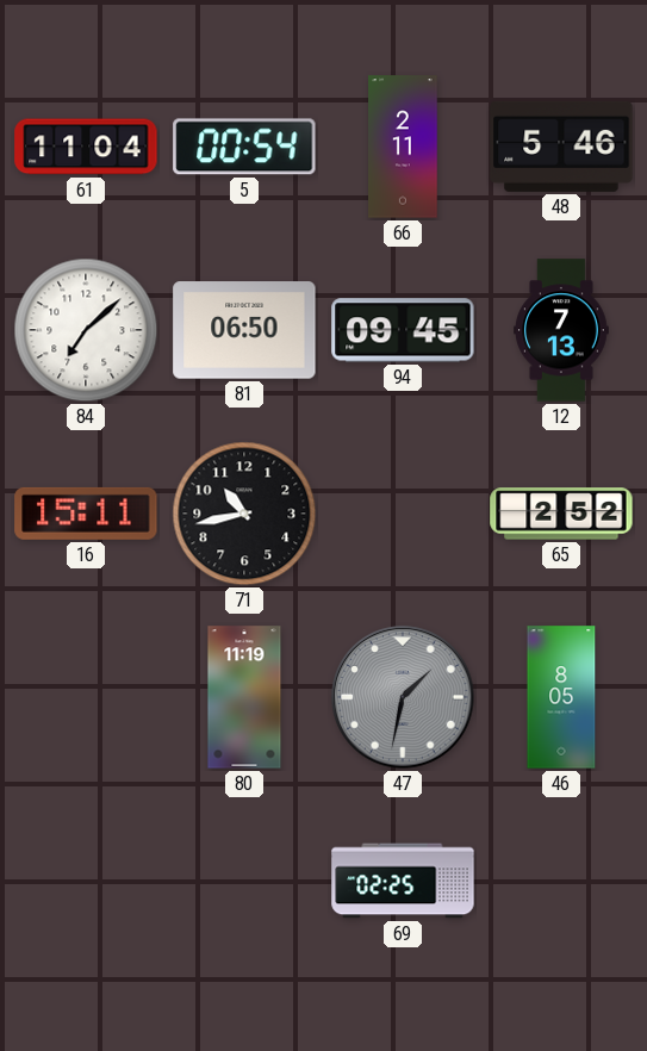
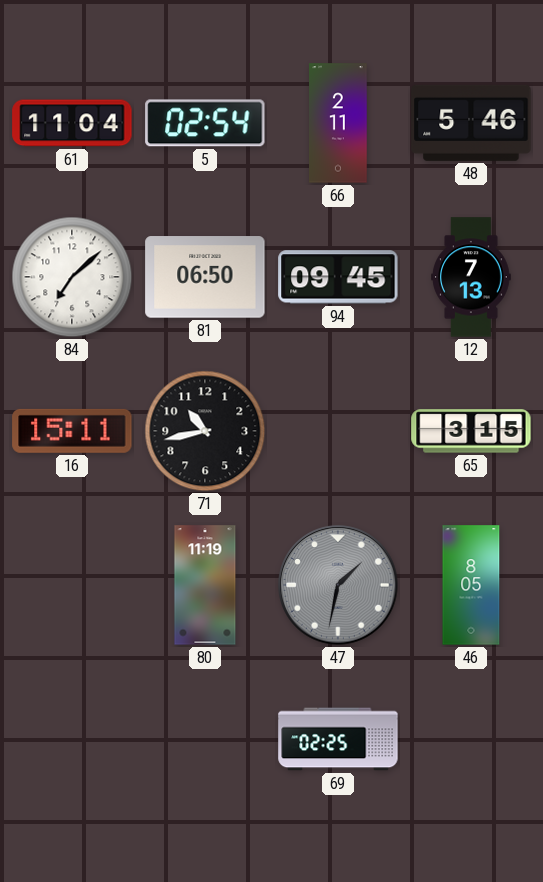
5: 00:54 -> 02:54 (205, 123)
65: 2:52 -> 3:15 (471, 431)
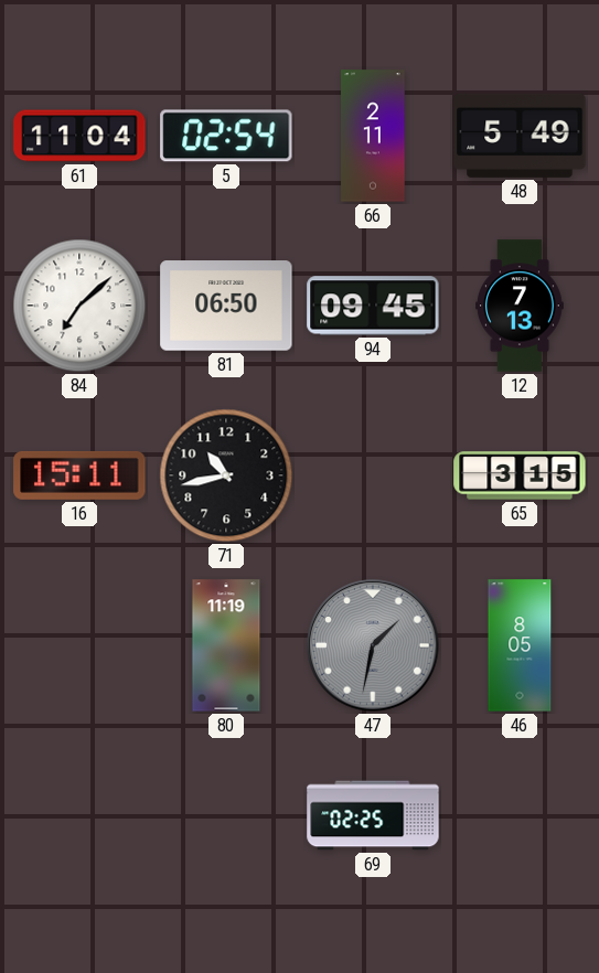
48: 5:46 -> 5:49 (520, 136)
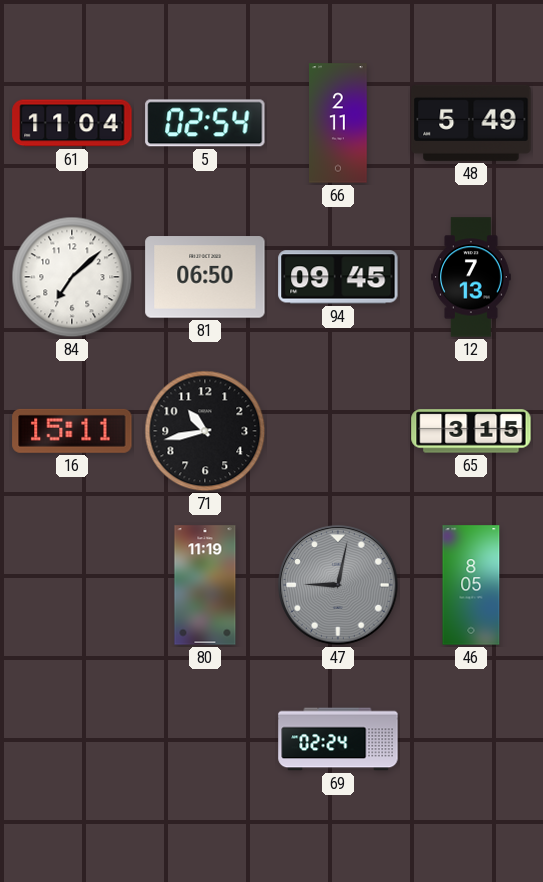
47: 1:32 -> 9:02 (338, 585)
69: 02:25 -> 02:24 (338, 739)
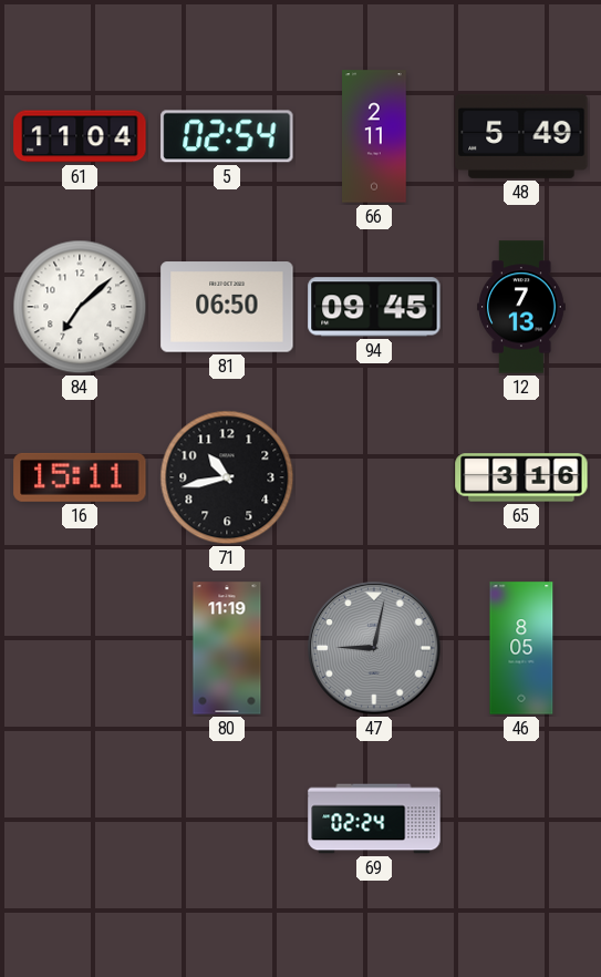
65: 3:15 -> 3:16 (521, 477)
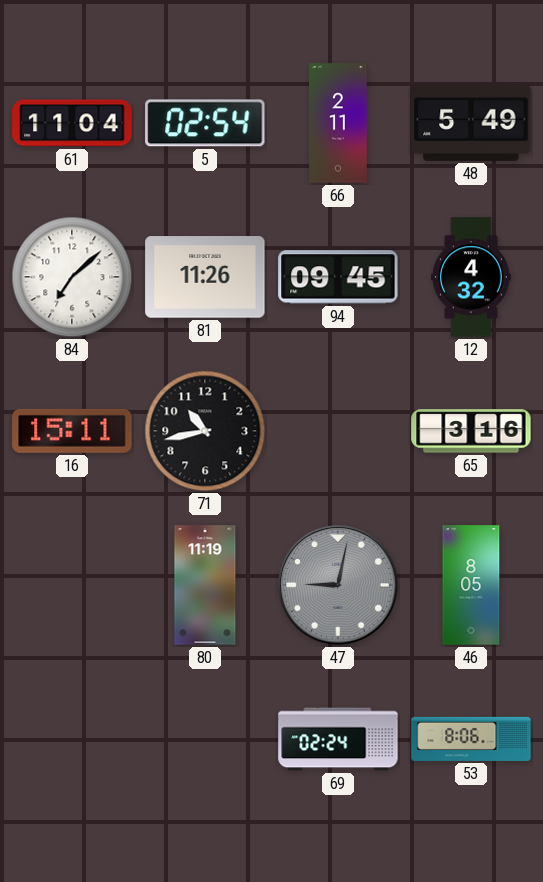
81: 06:50 -> 11:26 (205, 277)
12: 7:13 -> 4:32 (471, 277)
53: none -> 8:06 (471, 739)
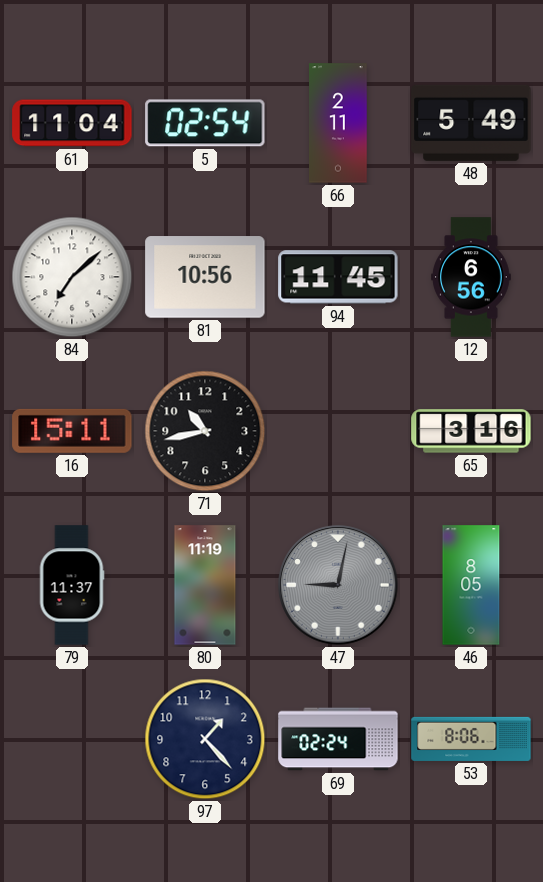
81: 11:26 -> 10:56 (205, 277)
94: 09:45 -> 11:45 (338, 277)
12: 4:32 -> 6:56 (471, 277)
79: none -> 11:37 (72, 585)
97: none -> 1:23 (205, 739)
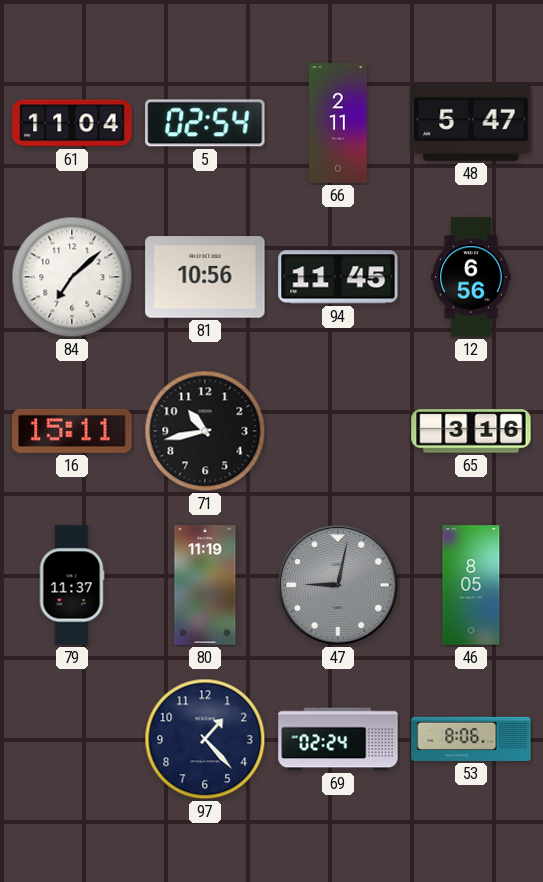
48: 5:49 -> 5:47 (471, 123)
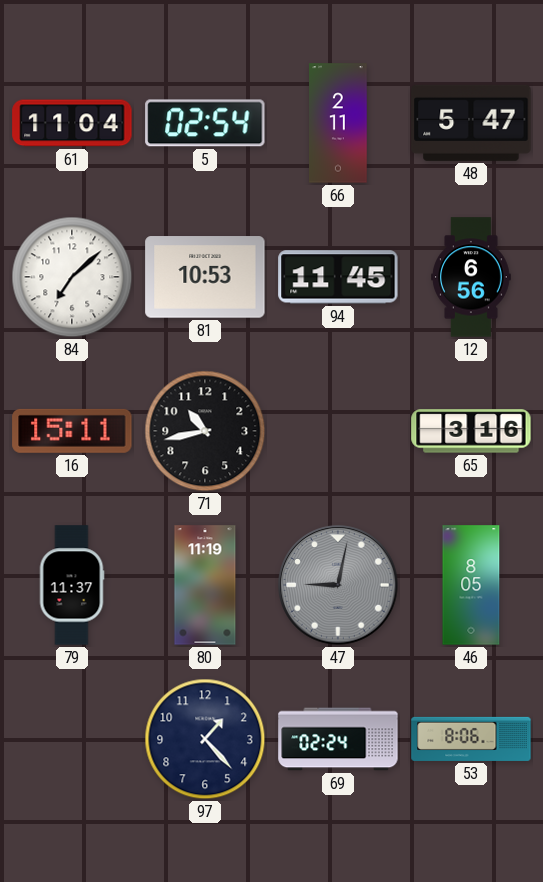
81: 10:56 -> 10:53 (205, 277)
